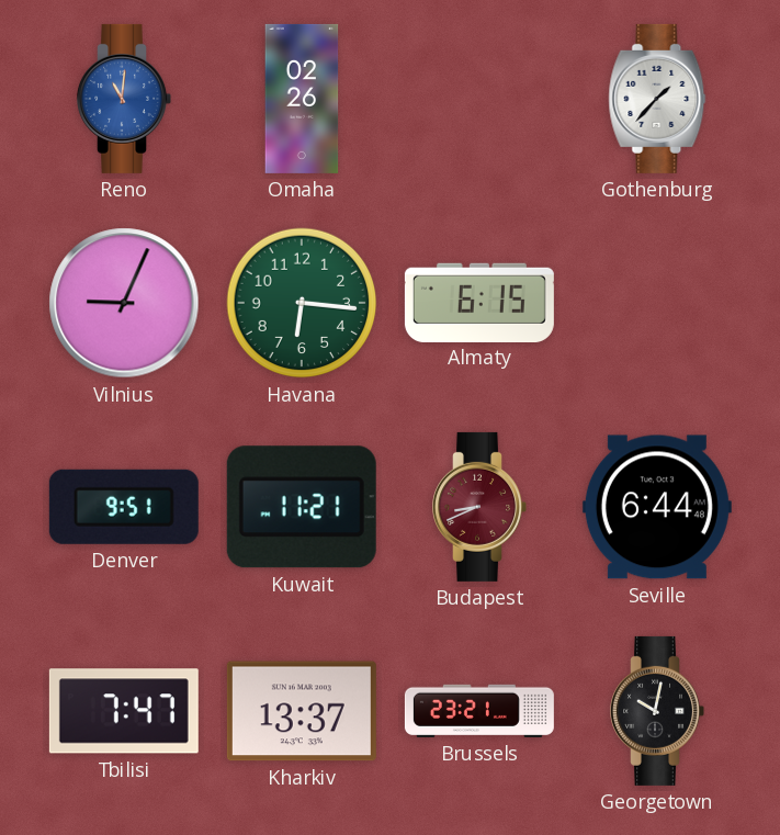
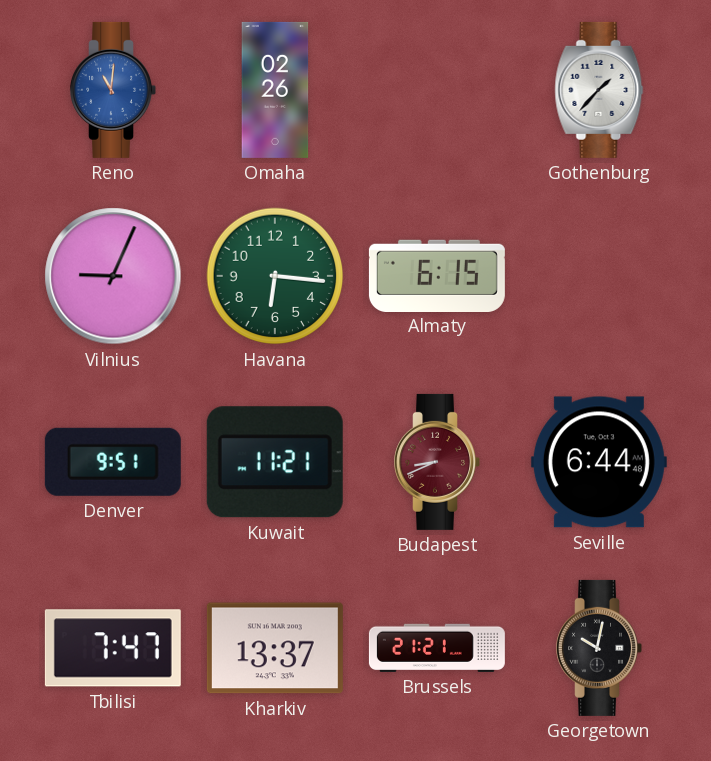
Brussels: 23:21 -> 21:21 (437, 648)
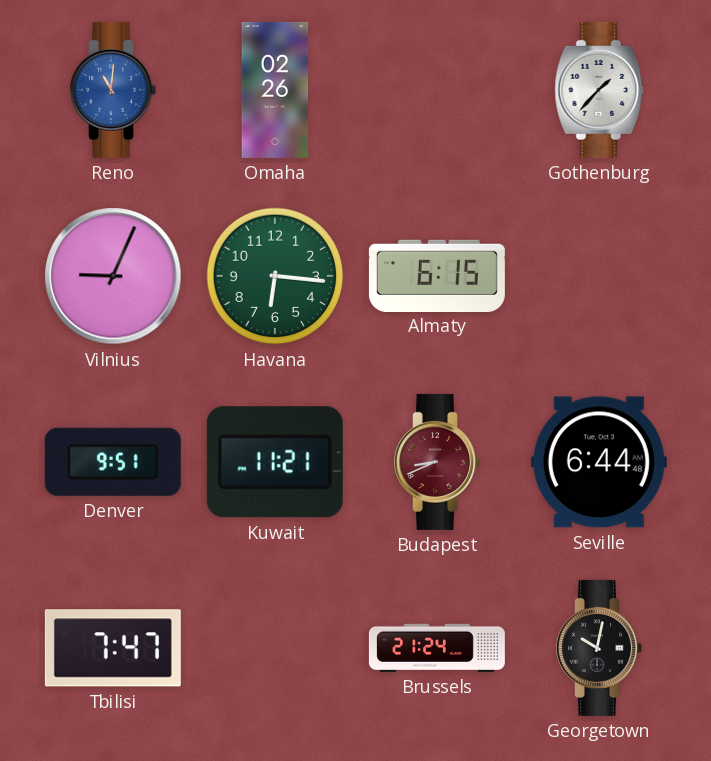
Kharkiv: 13:37 -> none (275, 648)
Brussels: 21:21 -> 21:24 (437, 648)
